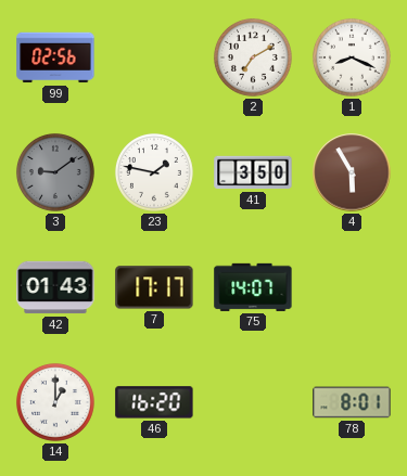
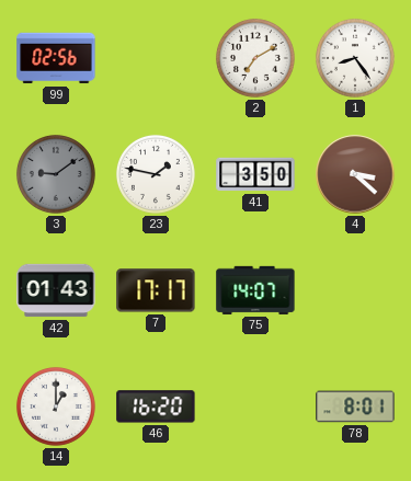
1: 8:19 -> 8:24 (355, 58)
4: 5:55 -> 3:22 (355, 174)
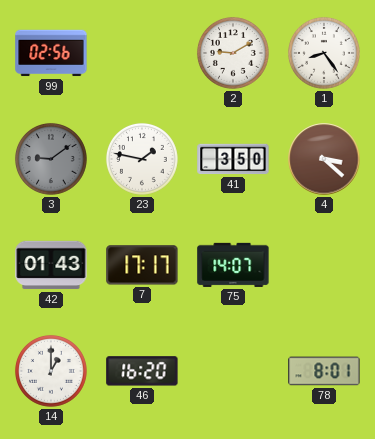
2: 7:10 -> 9:10 (233, 53)
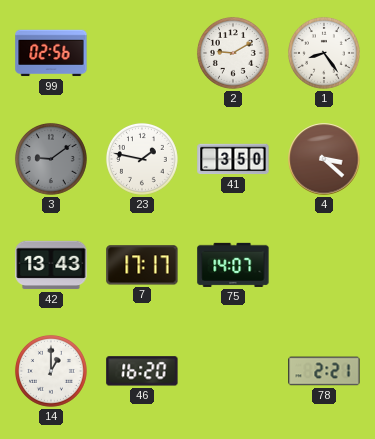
42: 01:43 -> 13:43 (51, 265)
78: 8:01 -> 2:21 (324, 371)
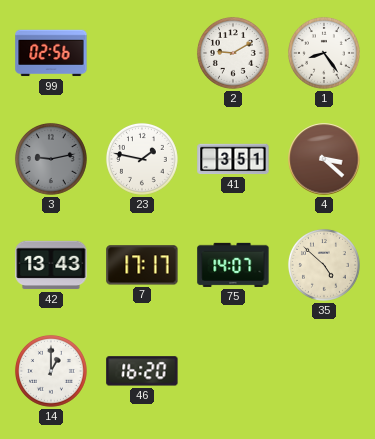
3: 9:09 -> 9:13 (51, 159)
41: 3:50 -> 3:51 (233, 159)
35: none -> 4:52 (324, 265)
78: 2:21 -> none (324, 371)
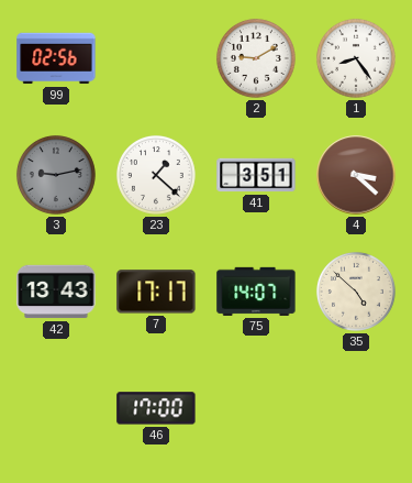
23: 1:47 -> 1:22 (156, 175)
14: 1:00 -> none (51, 371)
46: 16:20 -> 17:00 (156, 408)
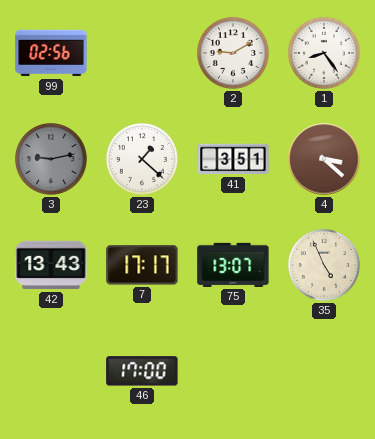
75: 14:07 -> 13:07 (233, 265)
35: 4:52 -> 4:56 (324, 265)
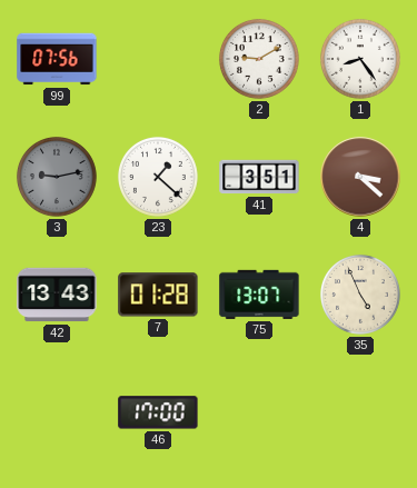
99: 02:56 -> 07:56 (57, 59)
7: 17:17 -> 01:28 (158, 295)
